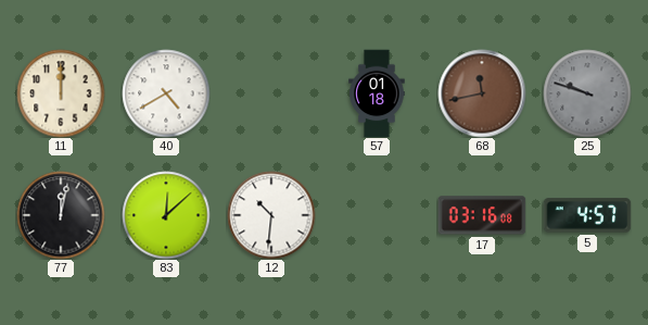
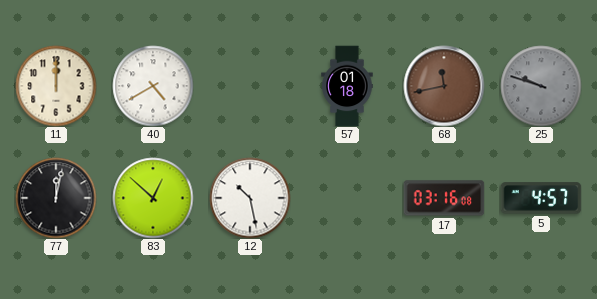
83: 12:08 -> 12:52 (153, 198)
12: 10:31 -> 10:28 (250, 198)
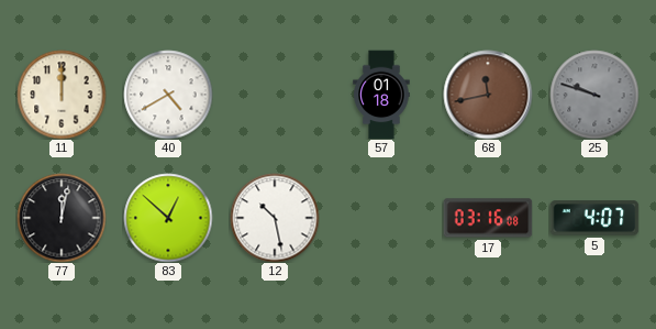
5: 4:57 -> 4:07 (594, 218)
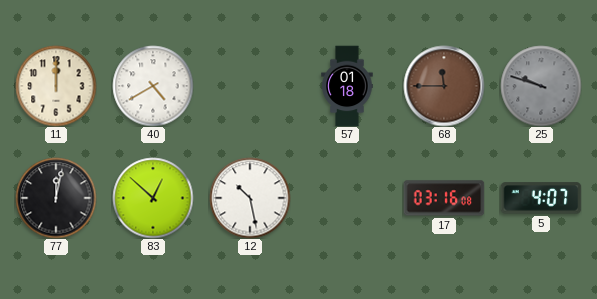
68: 11:43 -> 11:45 (444, 86)
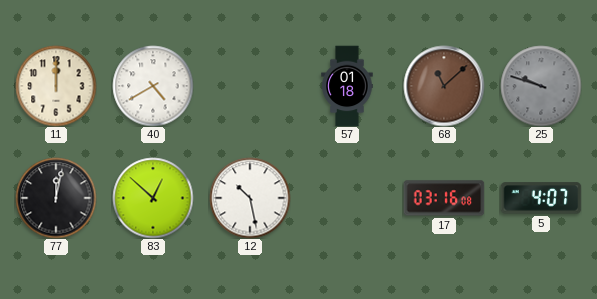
68: 11:45 -> 11:08 (444, 86)
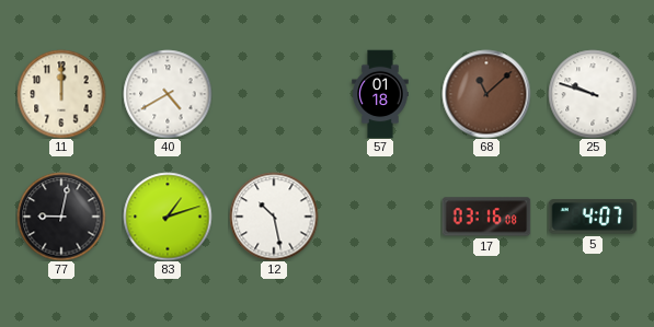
25 dial: grey -> white (593, 94)
77: 12:02 -> 9:02 (61, 217)
83: 12:52 -> 1:12 (168, 217)
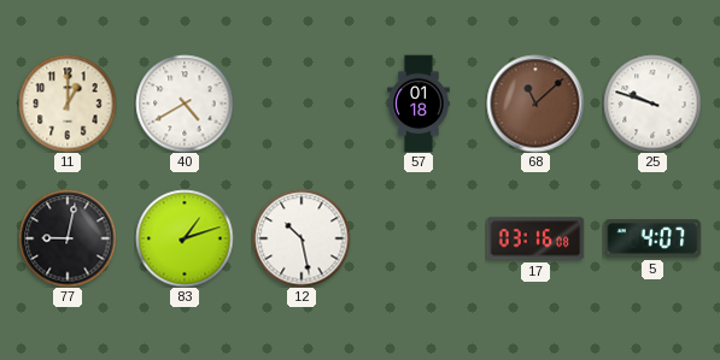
11: 12:00 -> 1:00 (68, 104)
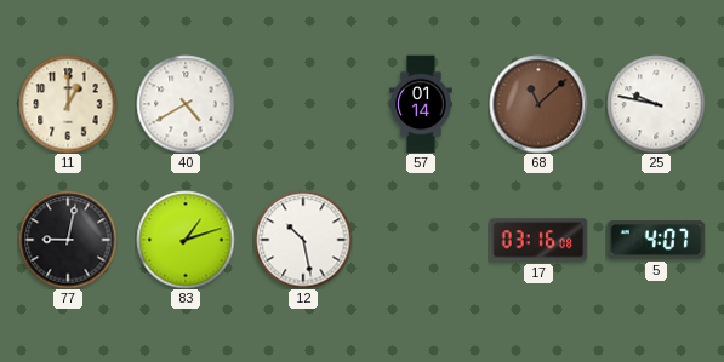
57: 01:18 -> 01:14 (421, 104)
25: 9:48 -> 9:47 (656, 104)
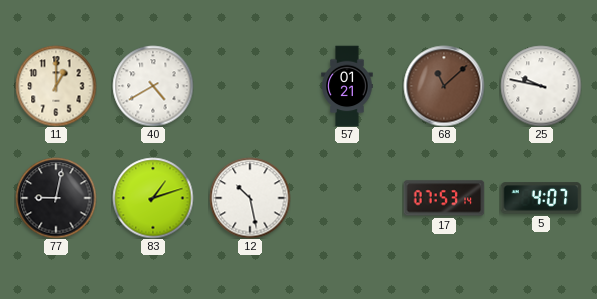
57: 01:14 -> 01:21 (347, 86)
17: 03:16 -> 07:53 (444, 198)
